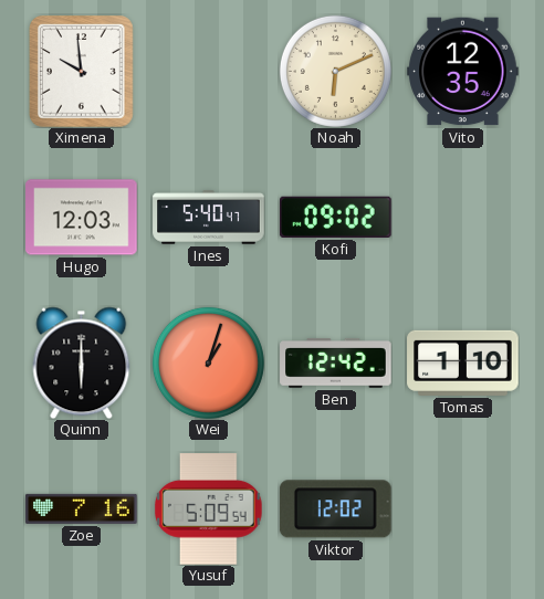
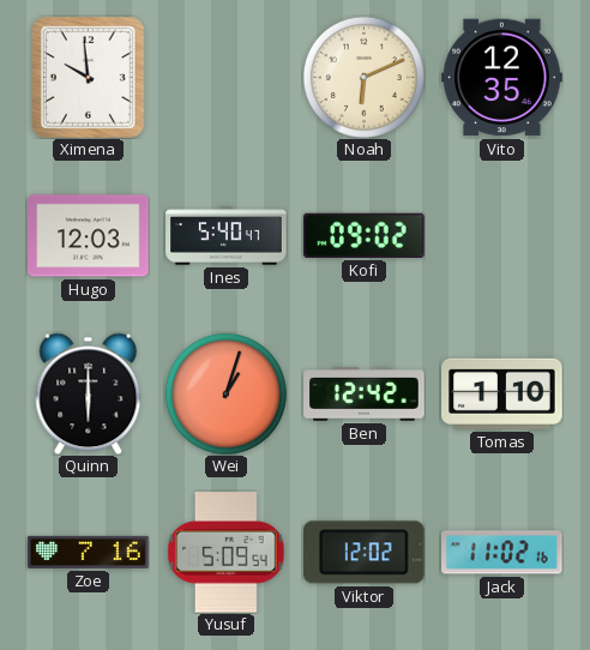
Jack: none -> 11:02 (502, 553)
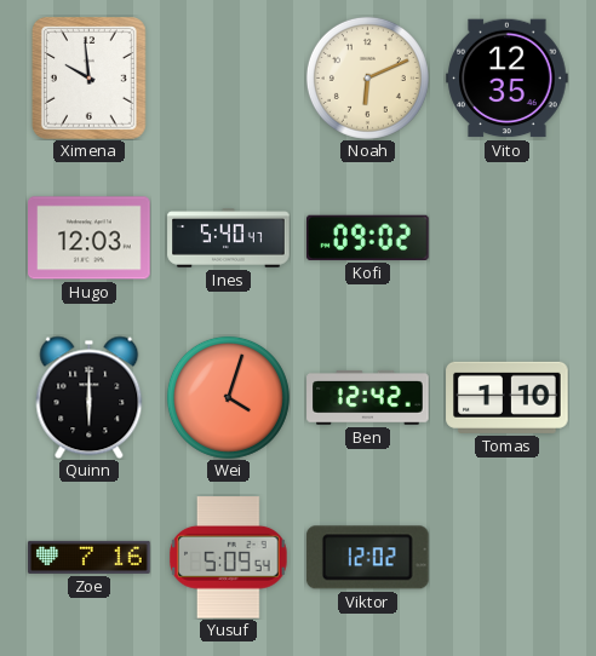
Wei: 1:03 -> 4:03 (228, 397)
Jack: 11:02 -> none (502, 553)
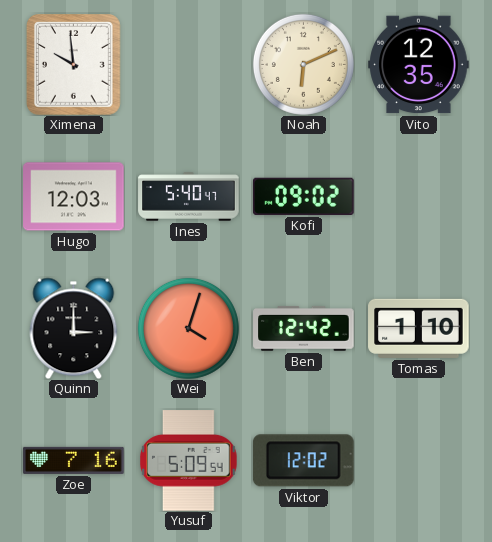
Quinn: 6:00 -> 3:00 (74, 328)
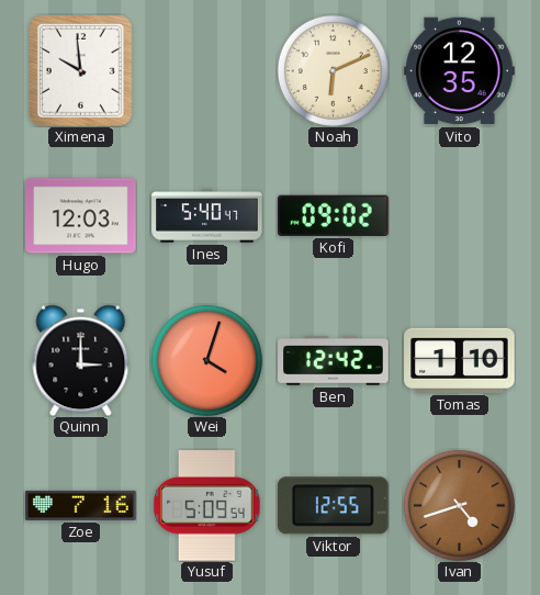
Viktor: 12:02 -> 12:55 (333, 506)
Ivan: none -> 4:42 (459, 505)
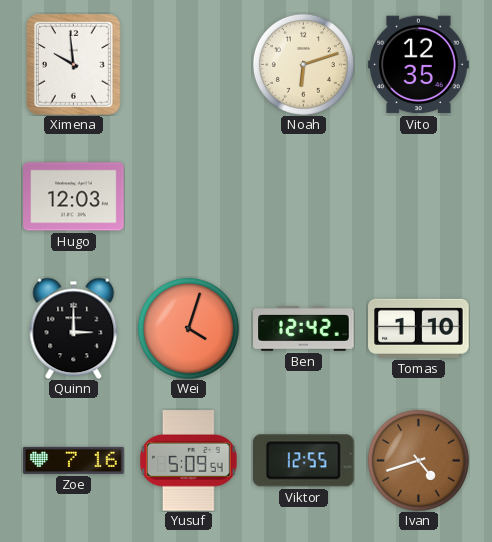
Noah: 6:11 -> 6:12 (303, 64)
Ines: 5:40 -> none (207, 216)
Kofi: 09:02 -> none (334, 215)
